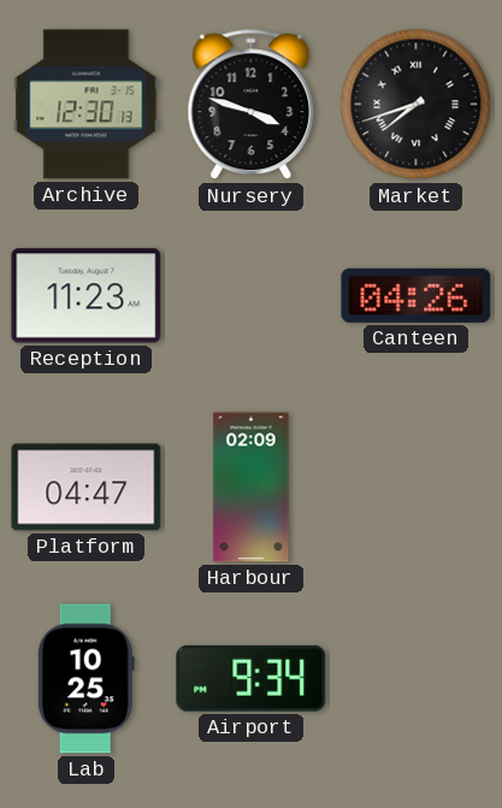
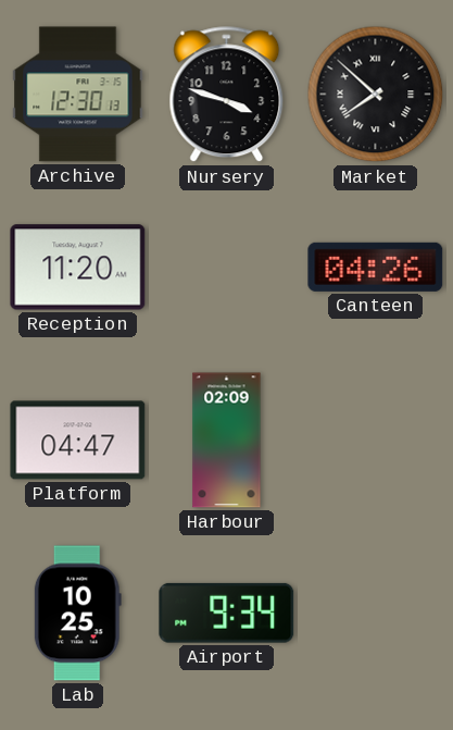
Market: 7:42 -> 7:52 (376, 95)
Reception: 11:23 -> 11:20 (78, 268)
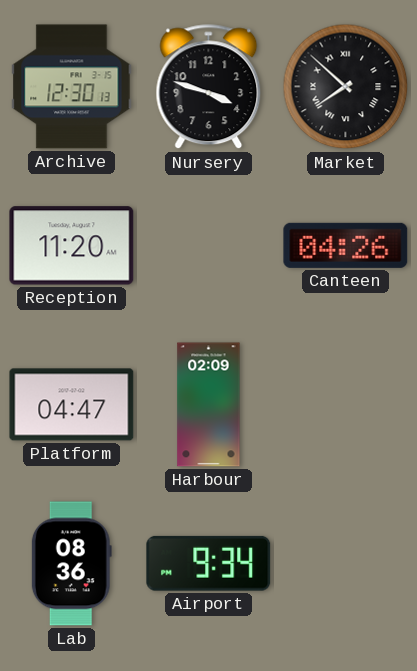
Lab: 10:25 -> 08:36 (71, 564)
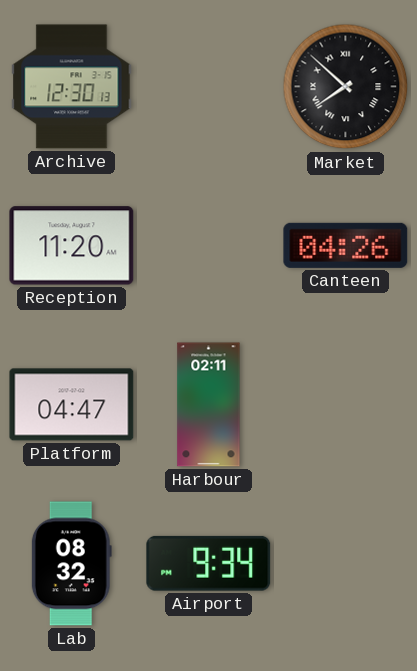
Nursery: 3:48 -> none (209, 87)
Harbour: 02:09 -> 02:11 (209, 405)
Lab: 08:36 -> 08:32 (71, 564)
